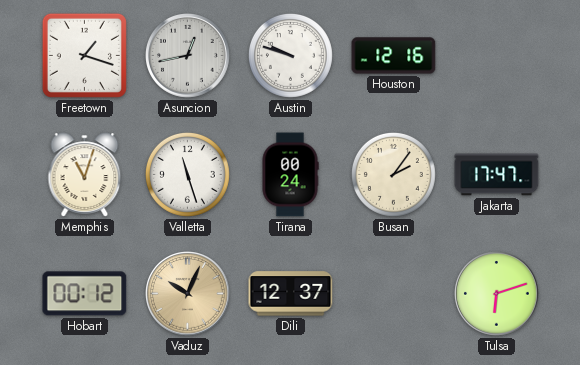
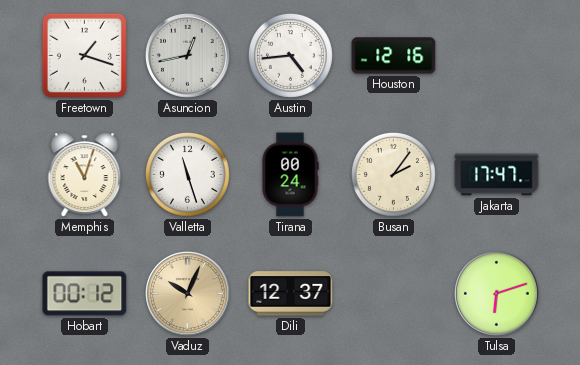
Austin: 9:48 -> 4:44 (290, 55)
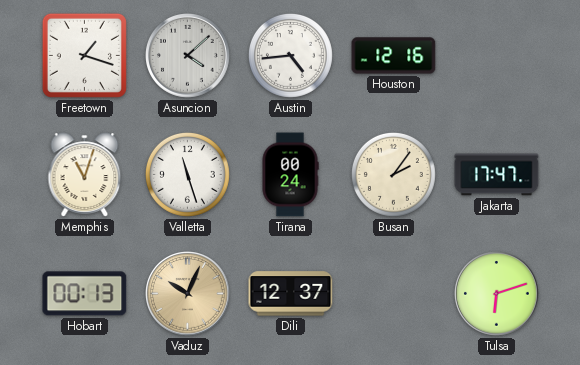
Asuncion: 12:43 -> 4:08 (188, 56)
Hobart: 00:12 -> 00:13 (85, 294)
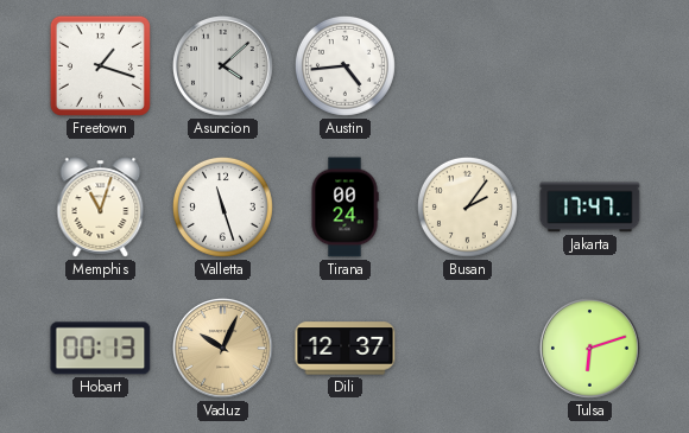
Houston: 12:16 -> none (394, 56)
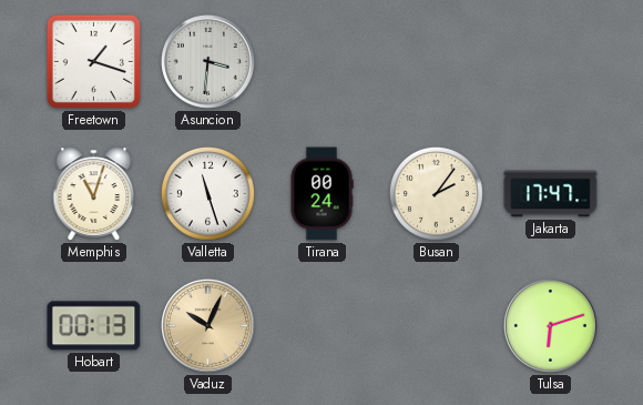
Asuncion: 4:08 -> 3:31 (208, 62)
Austin: 4:44 -> none (344, 65)
Dili: 12:37 -> none (346, 349)
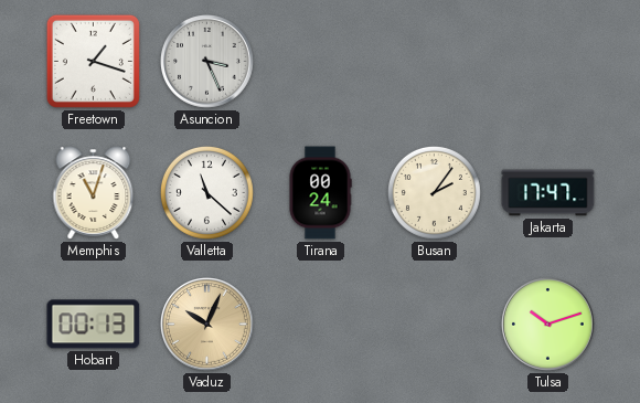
Asuncion: 3:31 -> 3:26 (207, 62)
Valletta: 11:27 -> 11:22 (206, 192)
Tulsa: 6:12 -> 10:12 (548, 325)
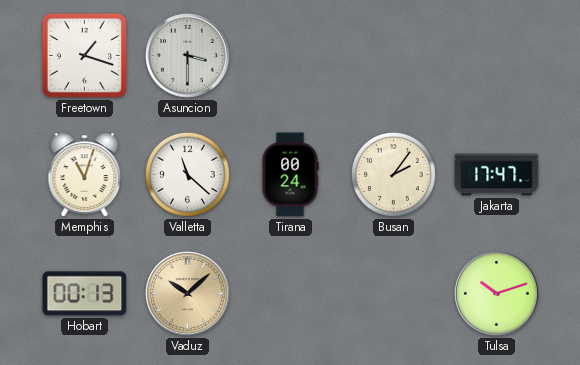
Asuncion: 3:26 -> 3:30 (188, 56)
Vaduz: 10:04 -> 10:08 (188, 294)
